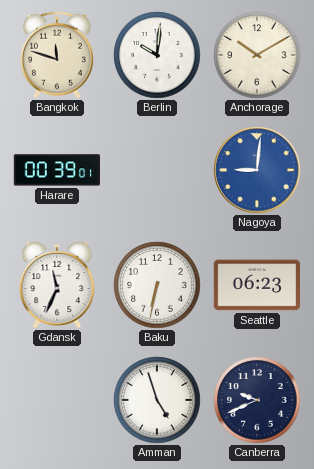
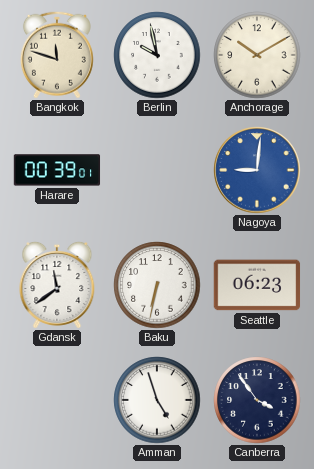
Berlin: 10:01 -> 9:58 (157, 55)
Gdansk: 11:34 -> 11:39 (57, 285)
Canberra: 9:41 -> 3:54 (257, 400)
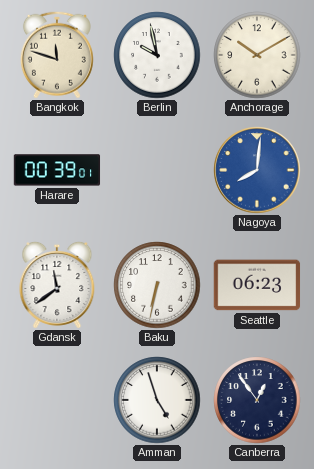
Nagoya: 9:01 -> 8:01 (257, 170)
Canberra: 3:54 -> 12:54 (257, 400)
